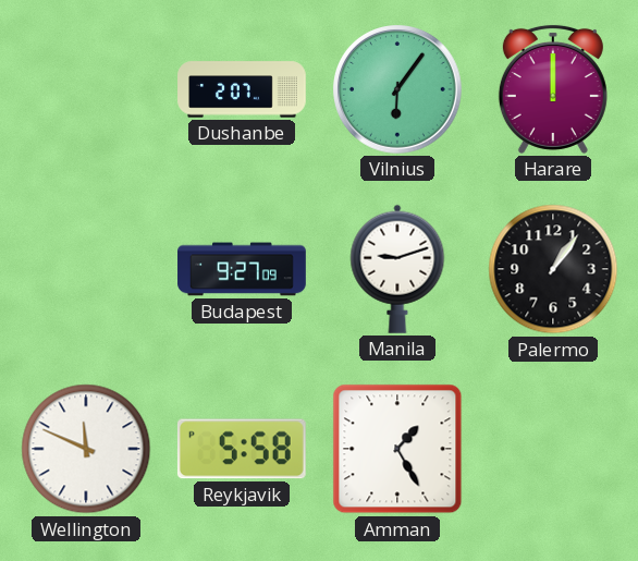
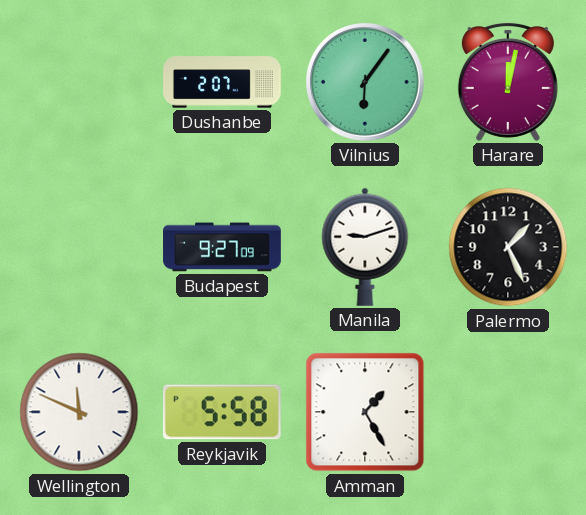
Harare: 12:00 -> 12:02 (508, 82)
Palermo: 1:06 -> 1:26 (508, 247)
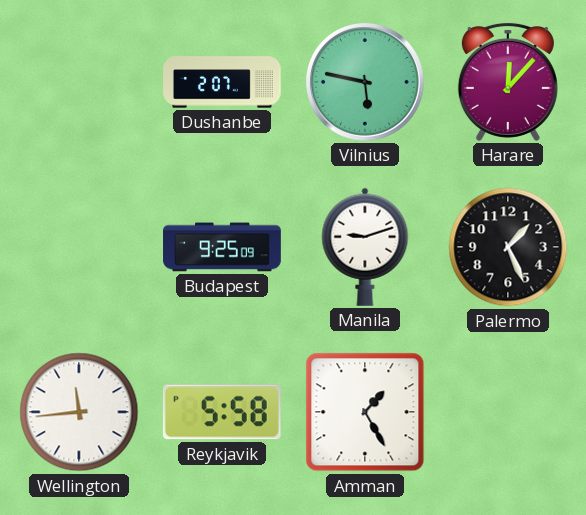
Vilnius: 6:06 -> 5:47 (366, 83)
Harare: 12:02 -> 12:07 (508, 82)
Budapest: 9:27 -> 9:25 (222, 247)
Wellington: 11:49 -> 11:44 (79, 412)
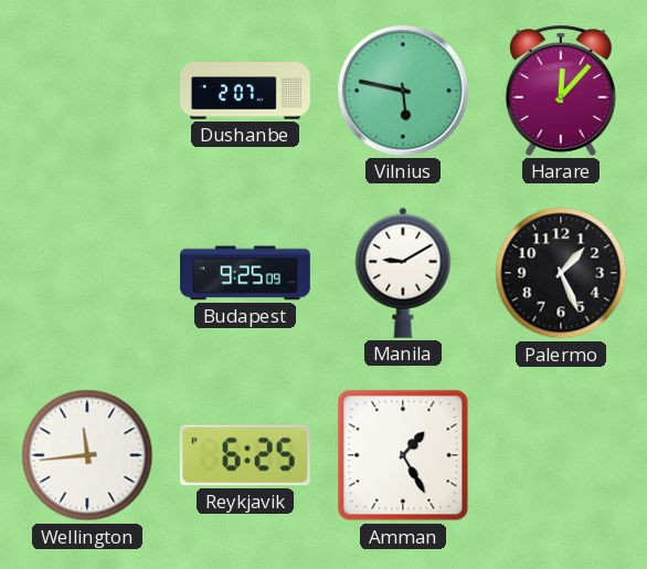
Manila: 9:12 -> 9:10 (403, 273)
Reykjavik: 5:58 -> 6:25 (245, 455)
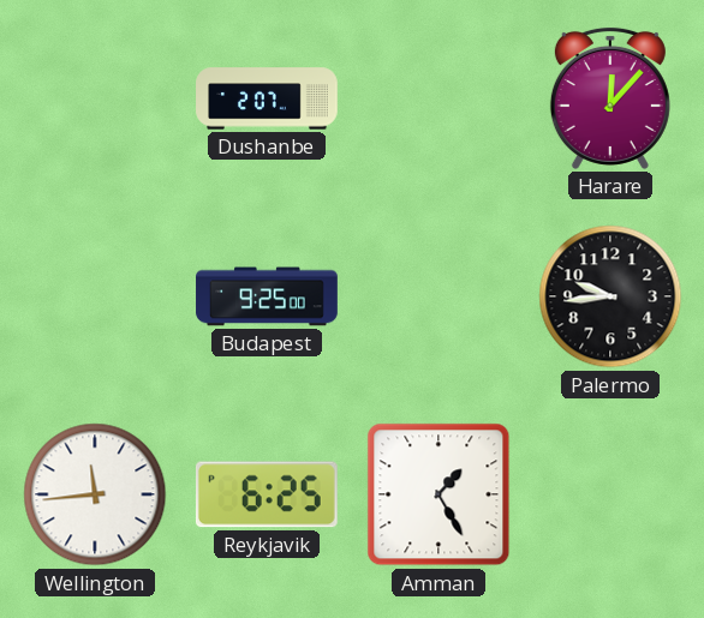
Vilnius: 5:47 -> none (404, 92)
Budapest: 9:25:09 -> 9:25:00 (267, 296)
Manila: 9:10 -> none (403, 273)
Palermo: 1:26 -> 9:44 (610, 296)
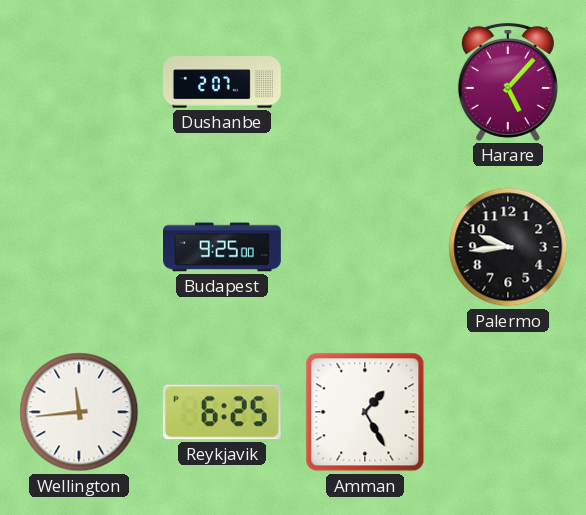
Harare: 12:07 -> 5:07 (508, 82)
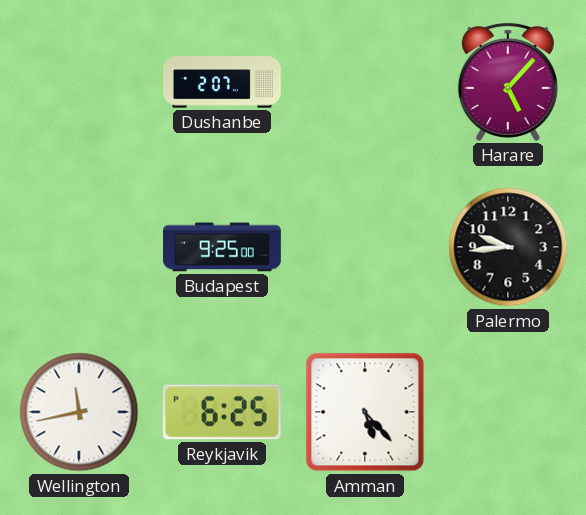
Wellington: 11:44 -> 11:43 (79, 412)
Amman: 1:25 -> 5:23 (365, 412)
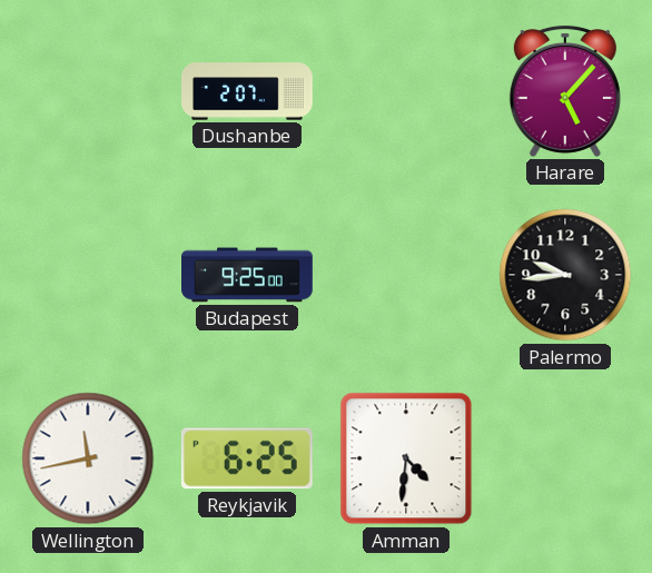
Amman: 5:23 -> 4:31 (406, 458)
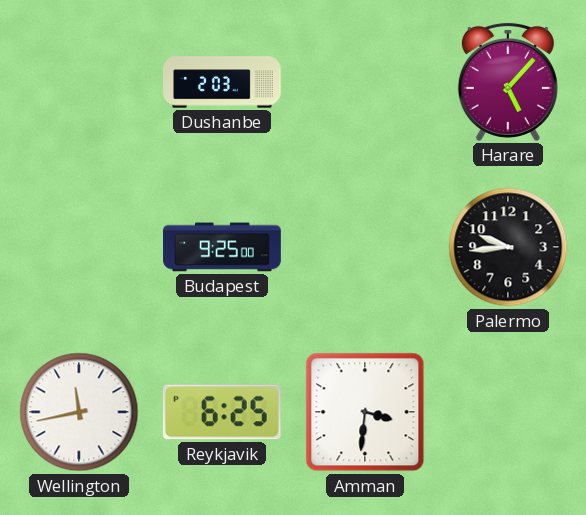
Dushanbe: 2:07 -> 2:03 (222, 82)
Amman: 4:31 -> 3:31 (365, 412)
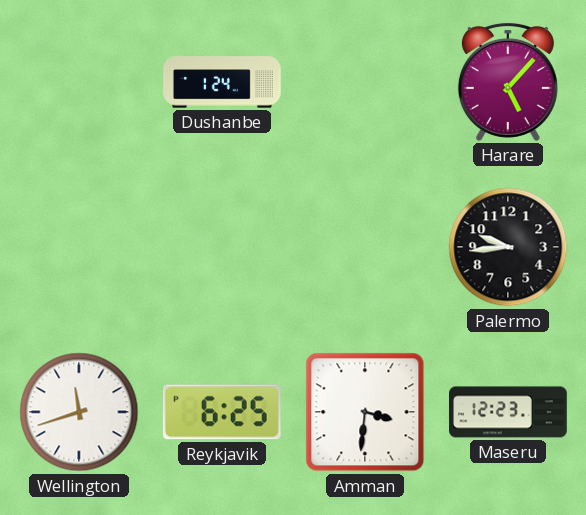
Dushanbe: 2:03 -> 1:24 (222, 82)
Budapest: 9:25 -> none (222, 247)
Wellington: 11:43 -> 11:42 (79, 412)
Maseru: none -> 12:23 (508, 412)
